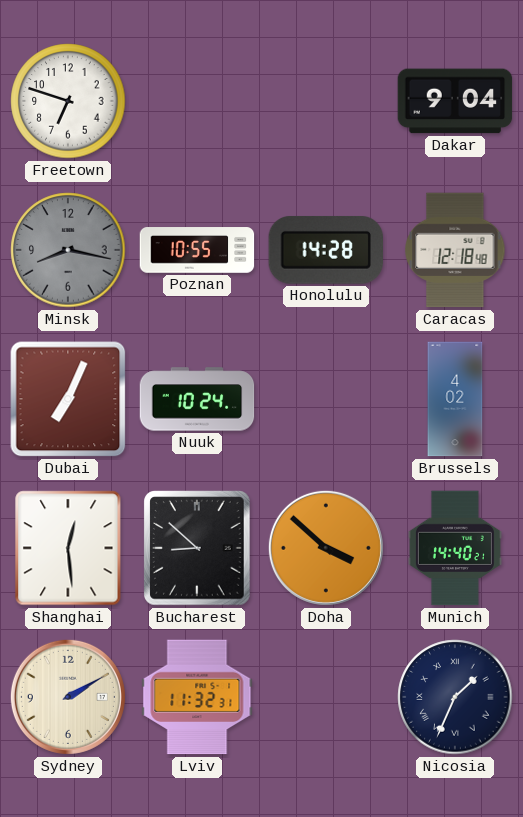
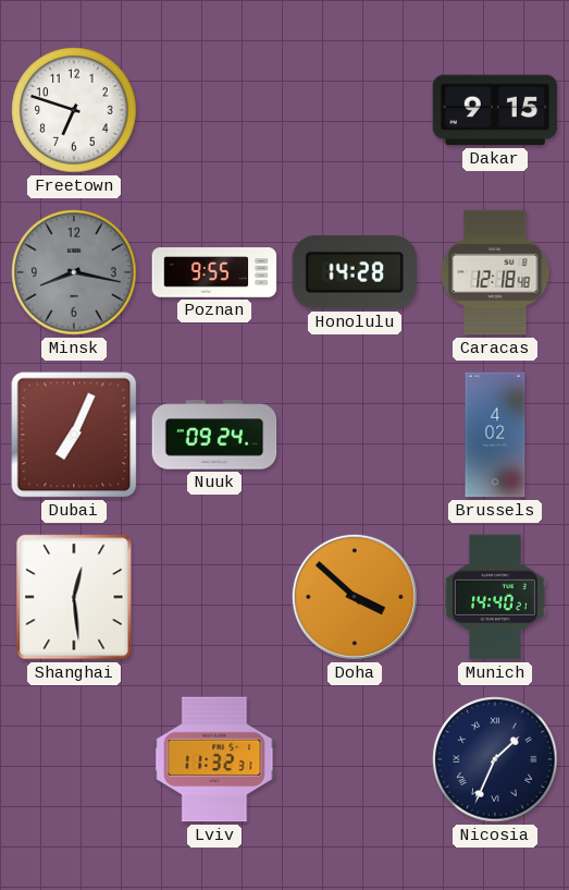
Dakar: 9:04 -> 9:15 (495, 110)
Poznan: 10:55 -> 9:55 (214, 272)
Nuuk: 10:24 -> 09:24 (214, 435)
Bucharest: 8:52 -> none (197, 548)
Sydney: 2:10 -> none (68, 697)
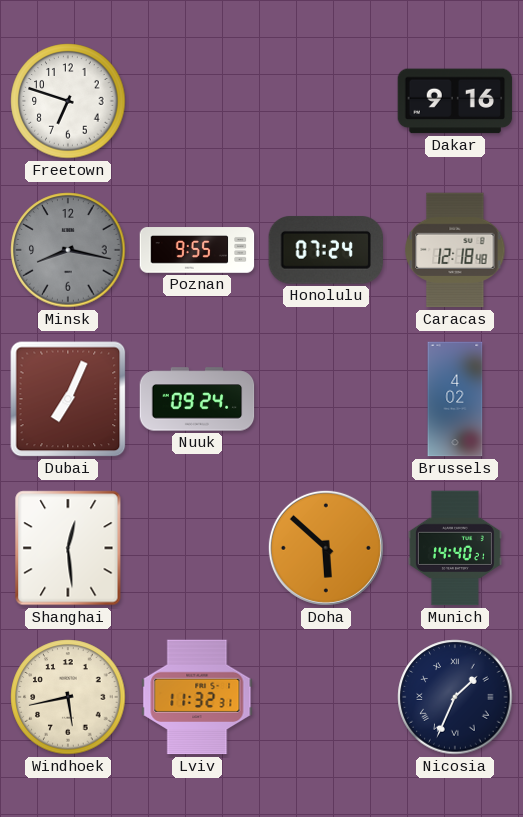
Dakar: 9:15 -> 9:16 (455, 101)
Honolulu: 14:28 -> 07:24 (325, 250)
Doha: 3:52 -> 5:52 (326, 548)
Windhoek: none -> 5:43 (68, 697)
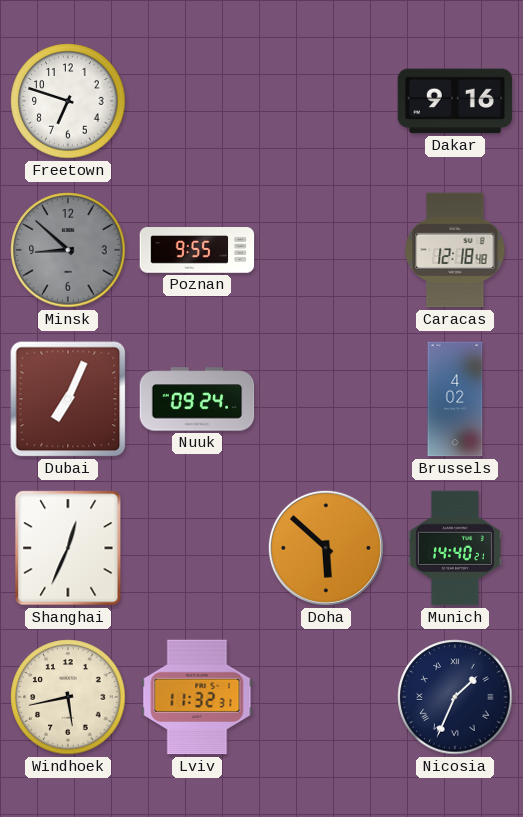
Minsk: 8:17 -> 8:52 (68, 250)
Honolulu: 07:24 -> none (325, 250)
Shanghai: 12:29 -> 12:34 (68, 548)
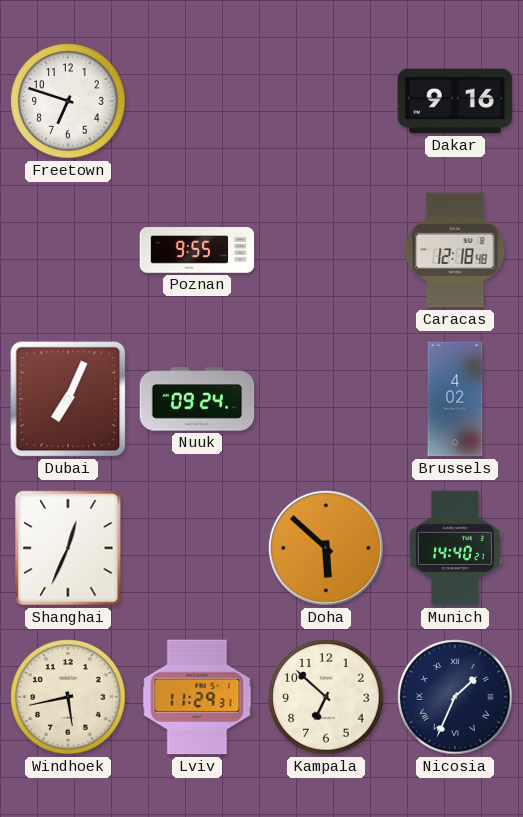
Minsk: 8:52 -> none (68, 250)
Lviv: 11:32 -> 11:29 (197, 697)
Kampala: none -> 6:52 (326, 697)
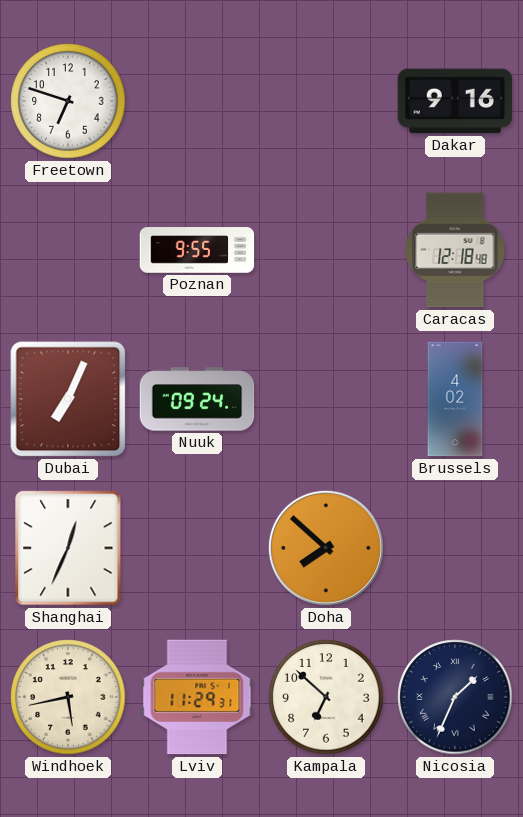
Doha: 5:52 -> 7:52 (326, 548)
Munich: 14:40 -> none (455, 548)
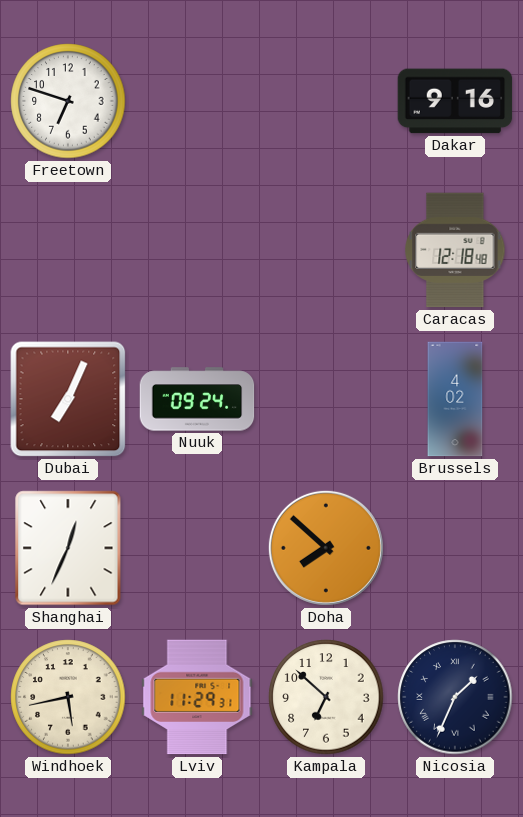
Poznan: 9:55 -> none (197, 250)
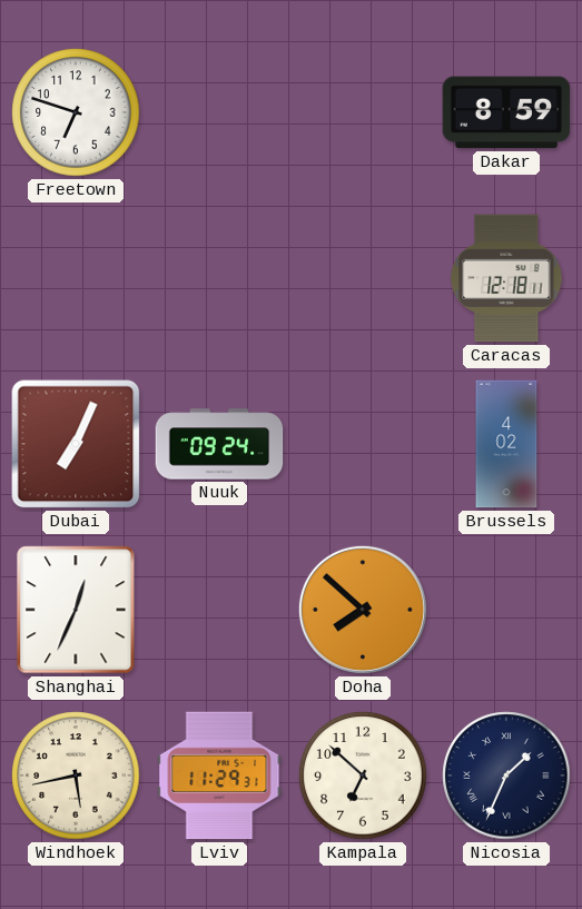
Dakar: 9:16 -> 8:59 (506, 112)
Caracas: 12:18:48 -> 12:18:11 (506, 278)
